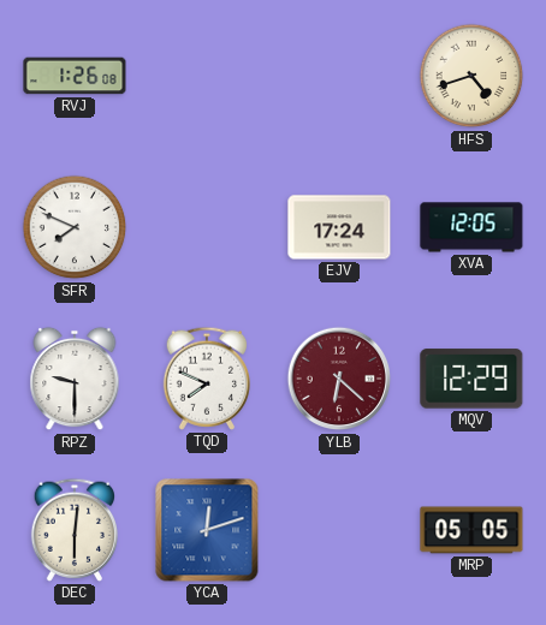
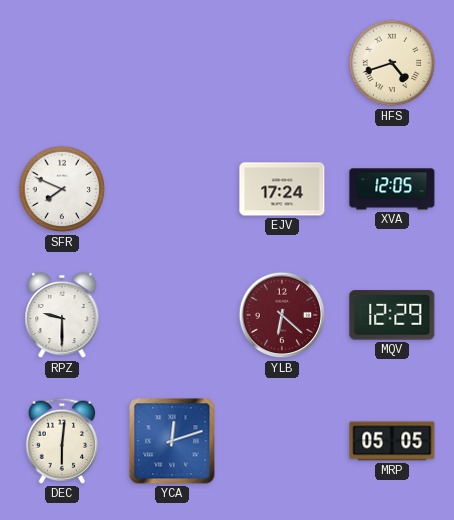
RVJ: 1:26 -> none (75, 76)
TQD: 7:49 -> none (206, 379)
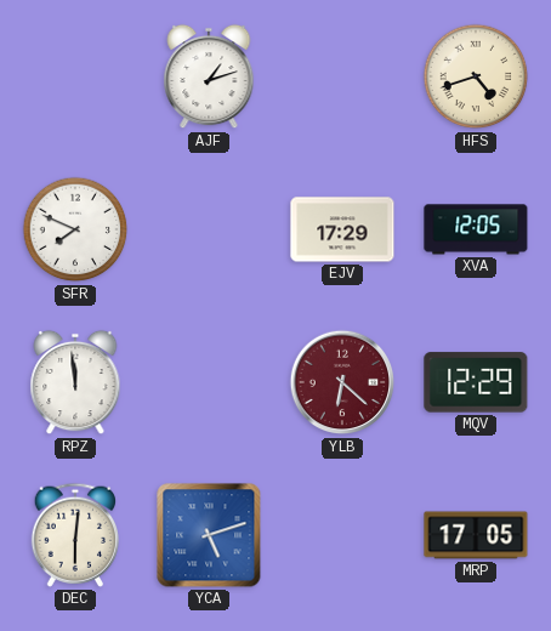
AJF: none -> 1:12 (209, 76)
EJV: 17:24 -> 17:29 (342, 229)
RPZ: 9:30 -> 11:59 (75, 382)
YCA: 12:12 -> 5:12 (209, 535)
MRP: 05:05 -> 17:05 (476, 535)
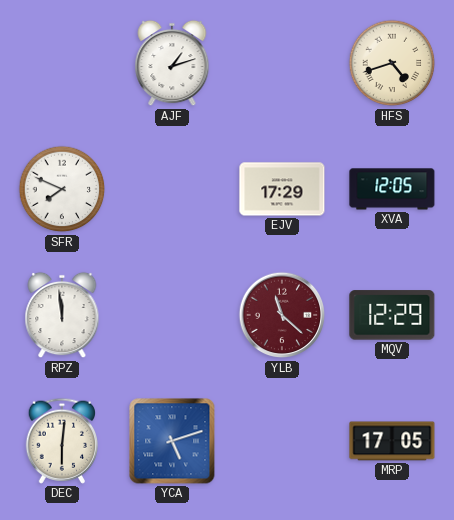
YLB: 6:22 -> 11:22 (282, 315)
